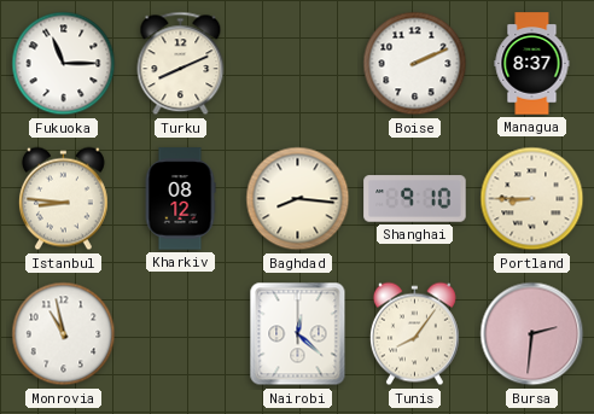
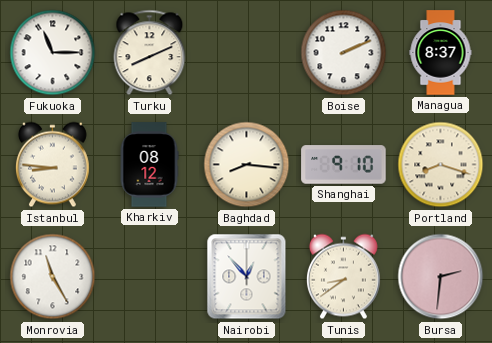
Portland: 8:45 -> 8:18 (441, 165)
Monrovia: 10:58 -> 11:25 (53, 277)
Nairobi: 12:22 -> 12:53 (247, 277)
Tunis: 8:06 -> 8:39 (343, 277)
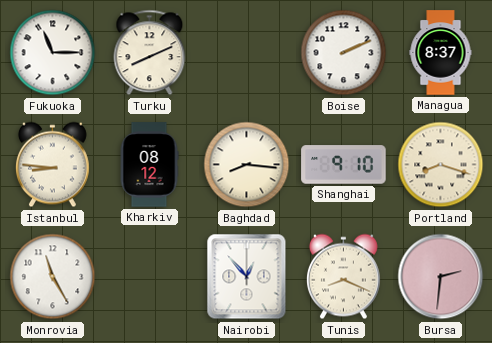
Tunis: 8:39 -> 8:19 (343, 277)
